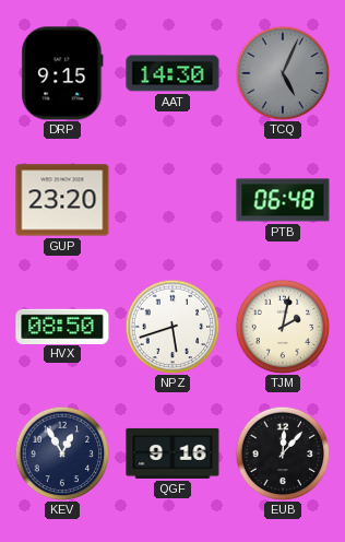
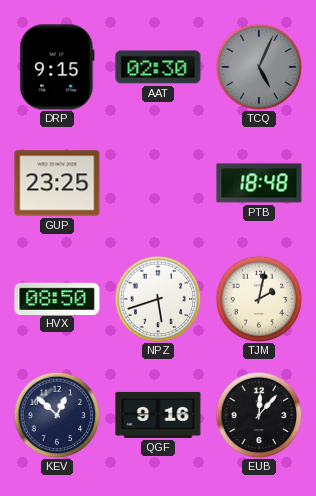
AAT: 14:30 -> 02:30 (158, 67)
GUP: 23:20 -> 23:25 (57, 183)
PTB: 06:48 -> 18:48 (259, 183)
KEV: 12:55 -> 12:52 (57, 415)
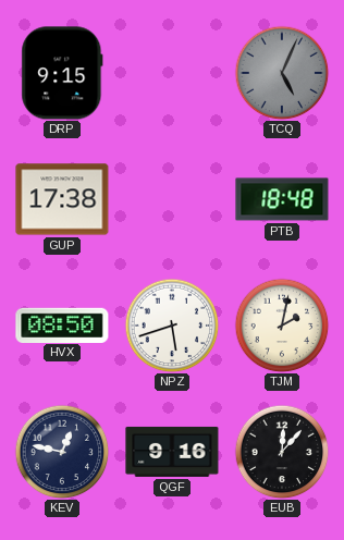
AAT: 02:30 -> none (158, 67)
GUP: 23:25 -> 17:38 (62, 199)
KEV: 12:52 -> 12:47 (62, 452)
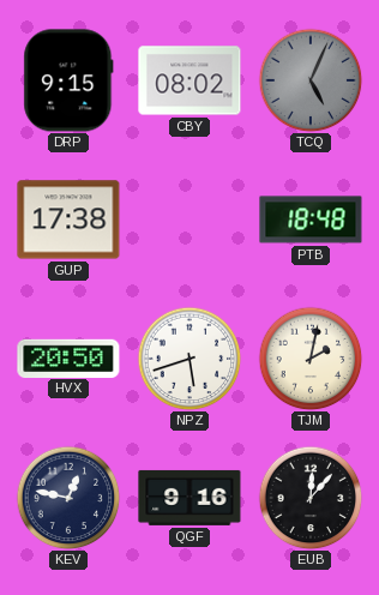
CBY: none -> 08:02 (189, 80)
HVX: 08:50 -> 20:50 (68, 357)
